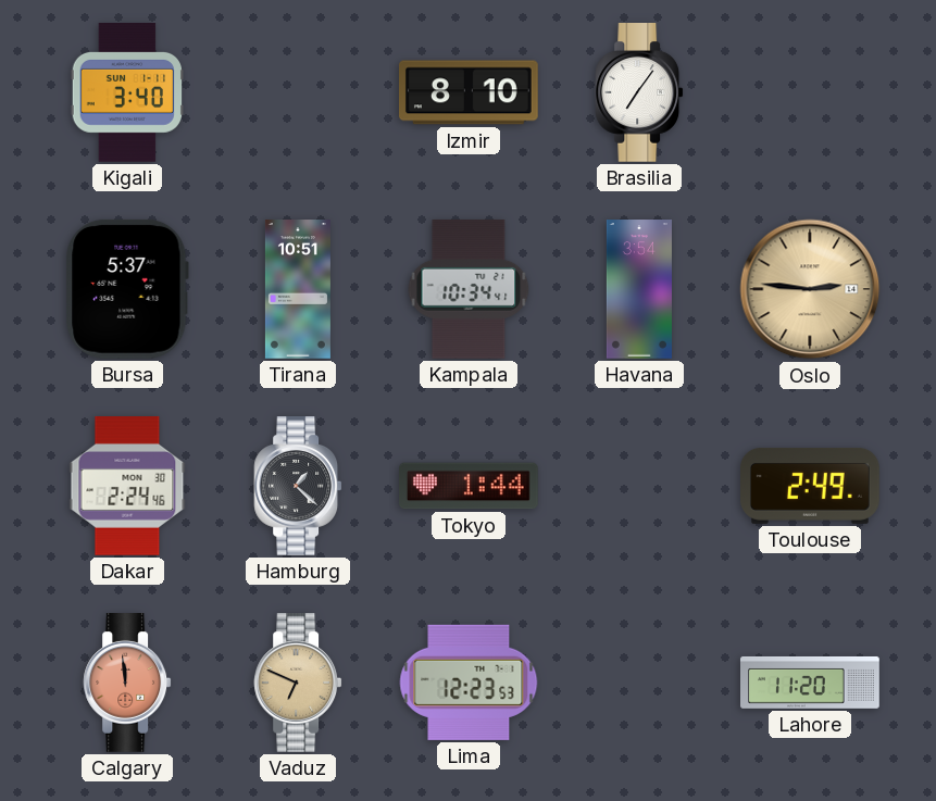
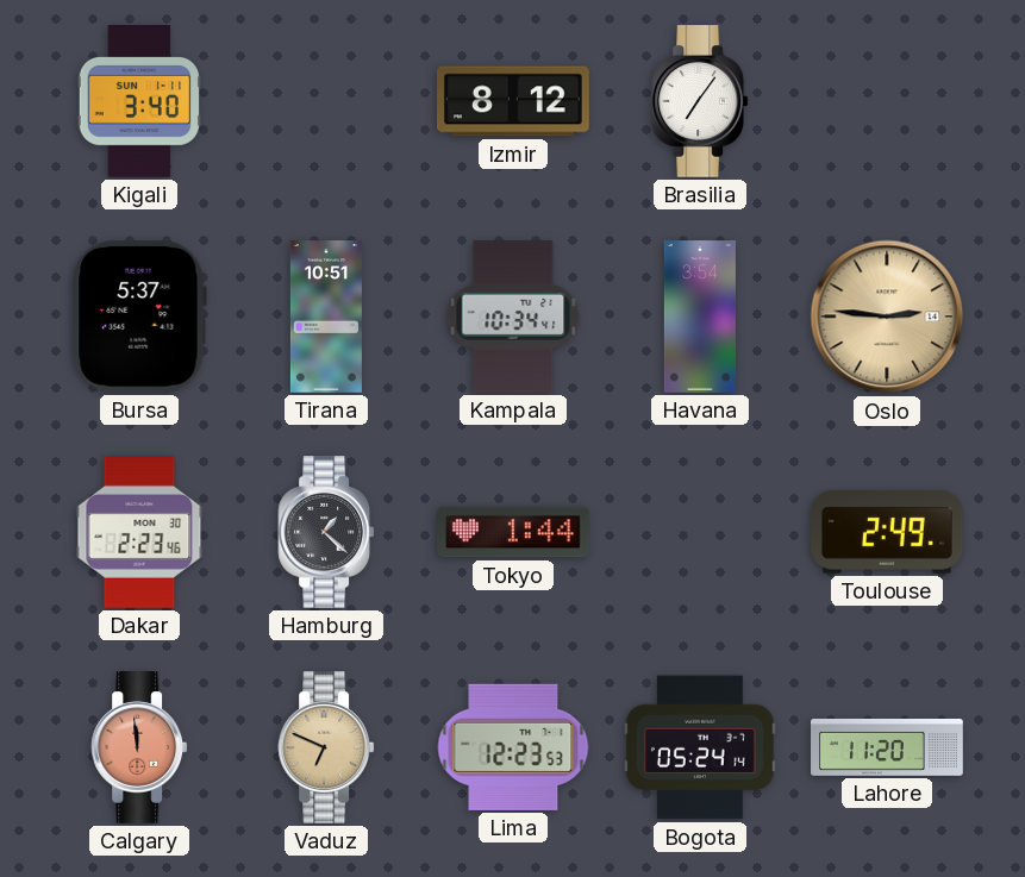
Izmir: 8:10 -> 8:12 (514, 101)
Dakar: 2:24 -> 2:23 (139, 533)
Bogota: none -> 05:24 (700, 747)
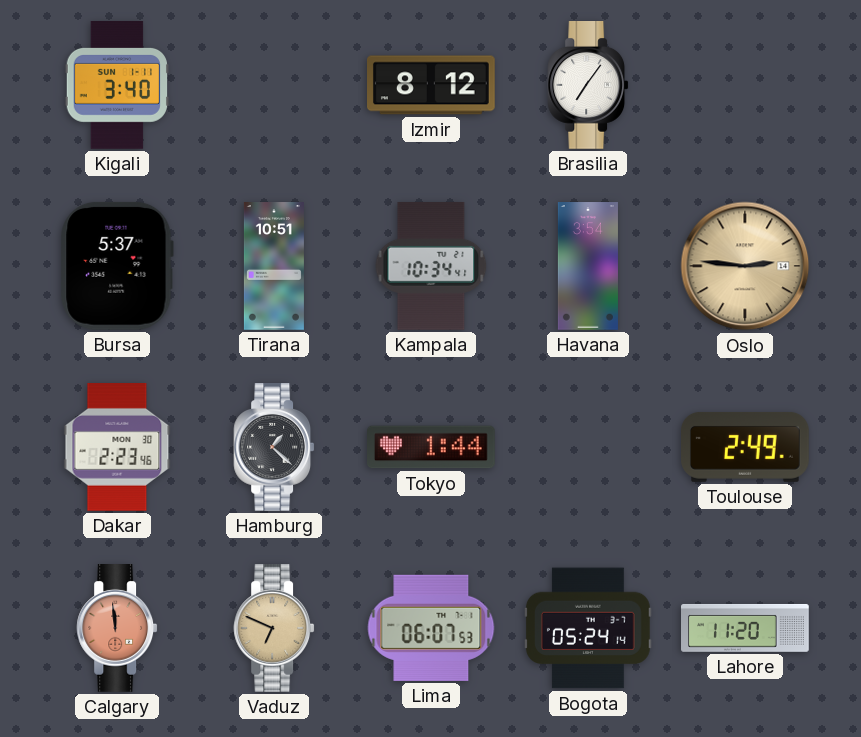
Lima: 12:23 -> 06:07 (431, 628)
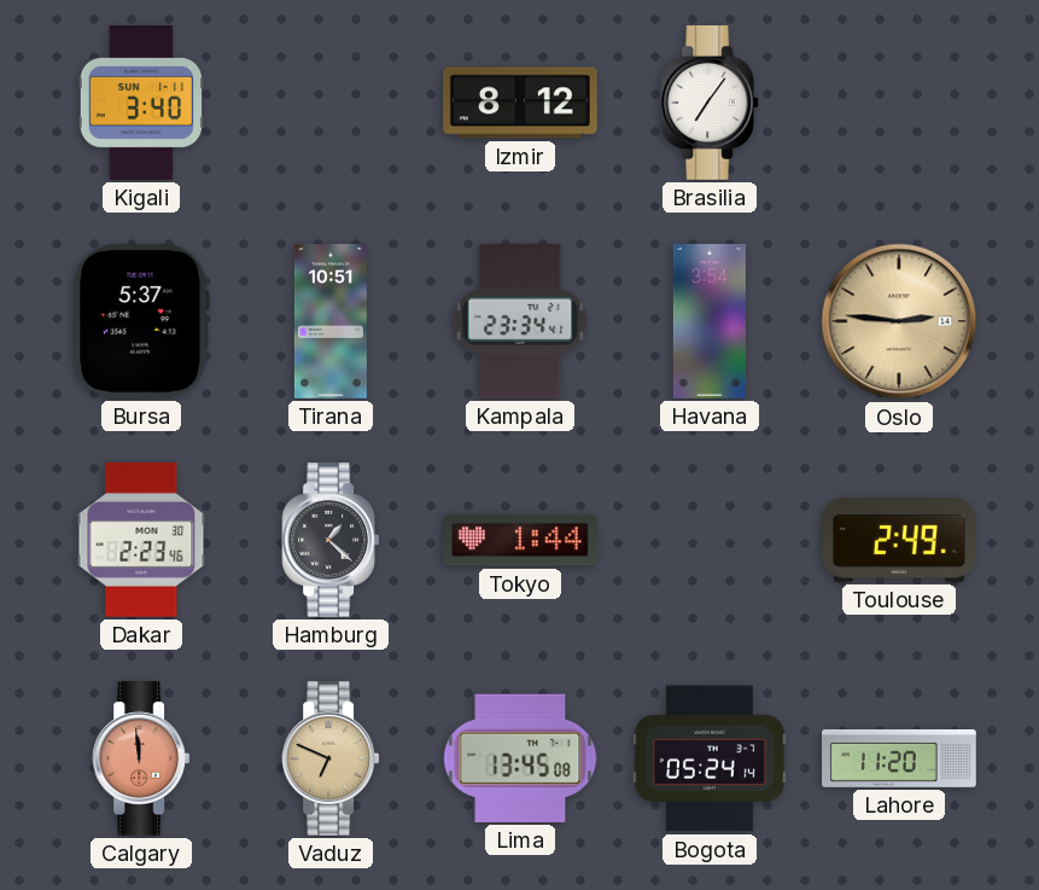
Kampala: 10:34 -> 23:34 (520, 321)
Lima: 06:07 -> 13:45 (520, 758)
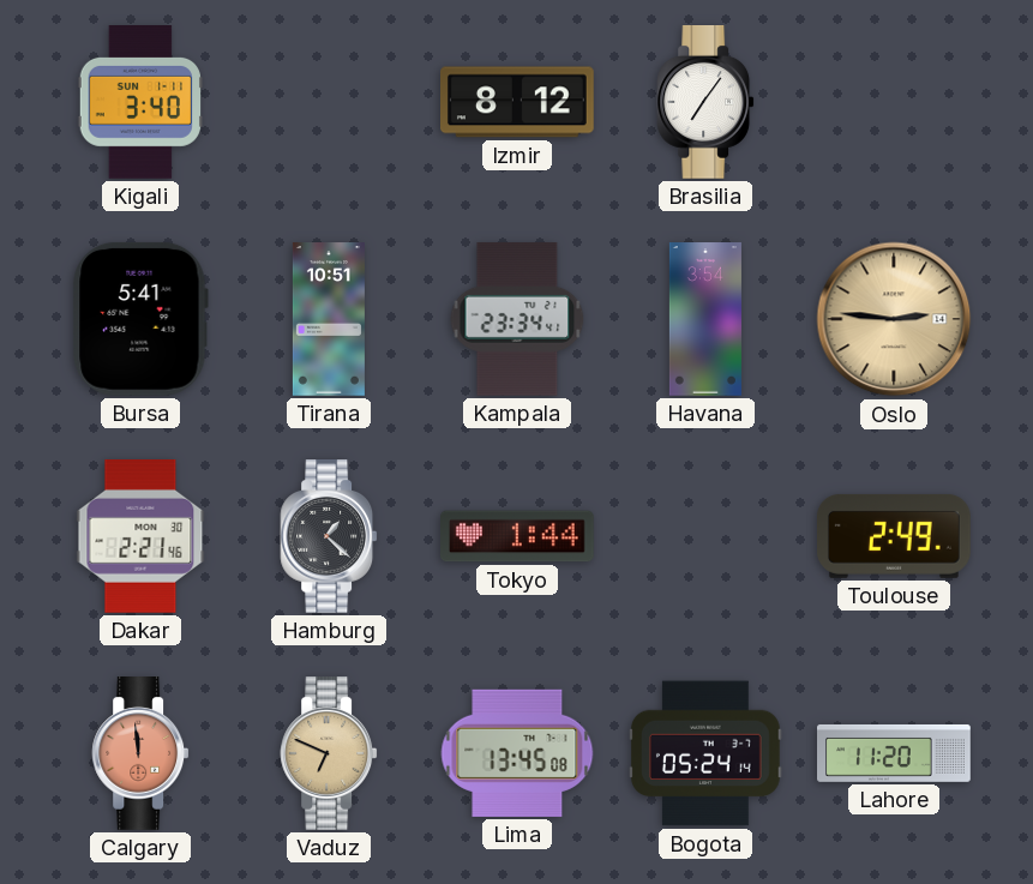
Bursa: 5:37 -> 5:41 (140, 319)
Dakar: 2:23 -> 2:21 (140, 537)
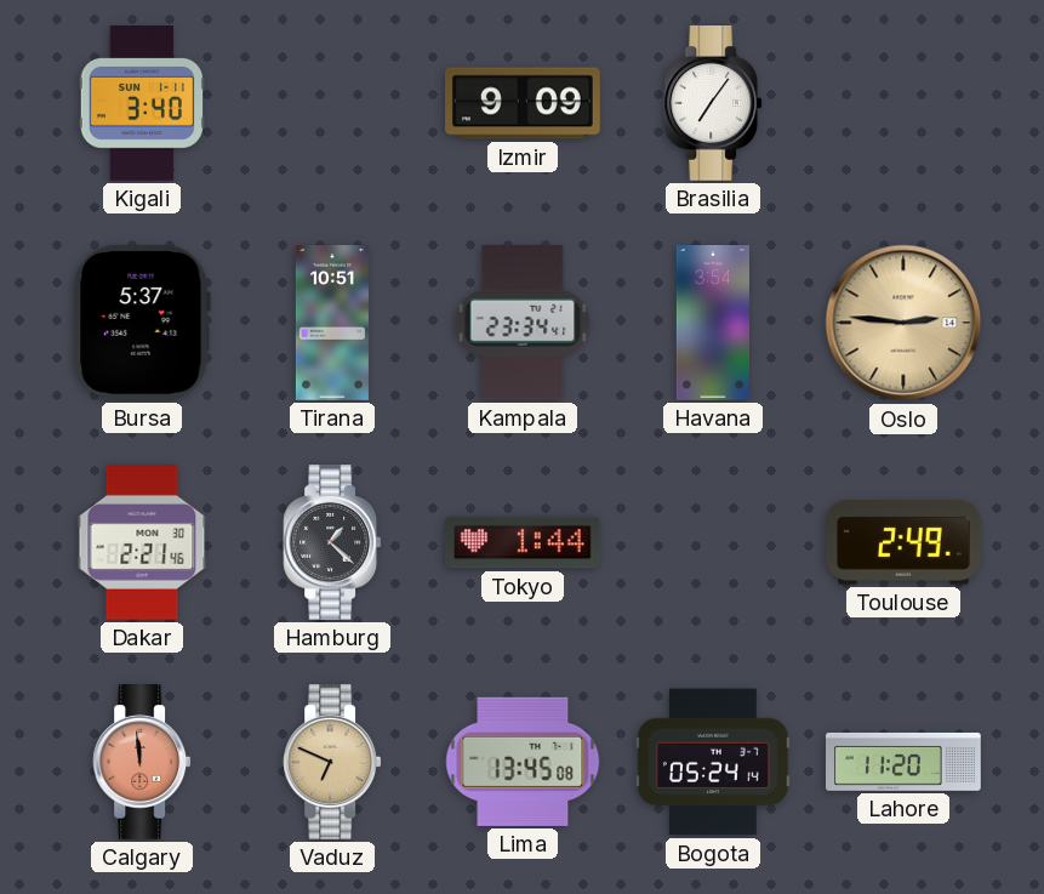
Izmir: 8:12 -> 9:09 (524, 103)
Bursa: 5:41 -> 5:37 (142, 323)
